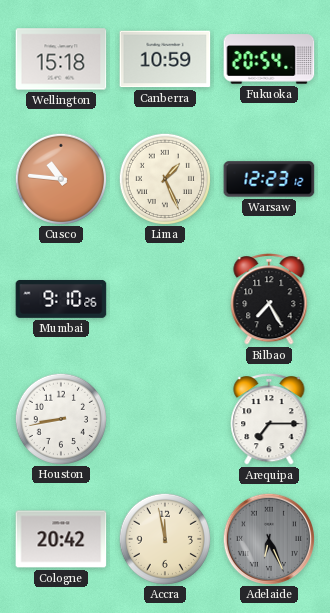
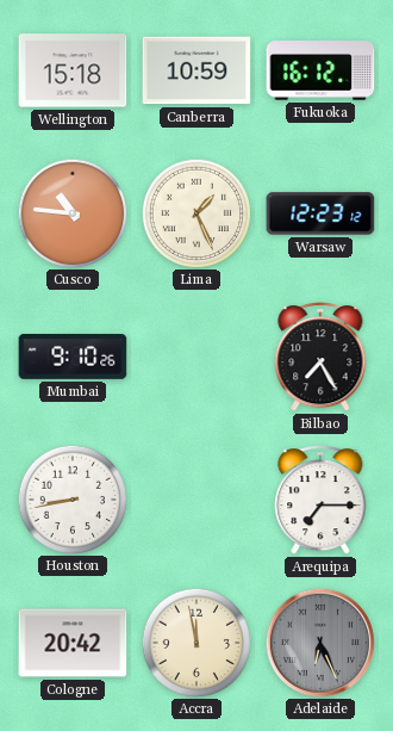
Fukuoka: 20:54 -> 16:12 (320, 70)
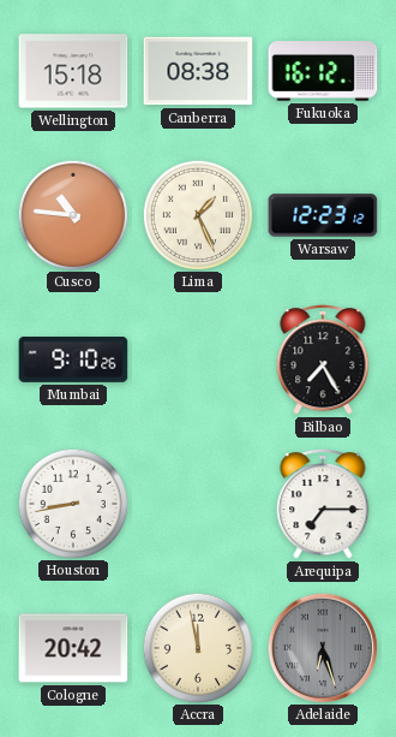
Canberra: 10:59 -> 08:38 (198, 71)
Adelaide: 6:26 -> 6:27 (322, 647)
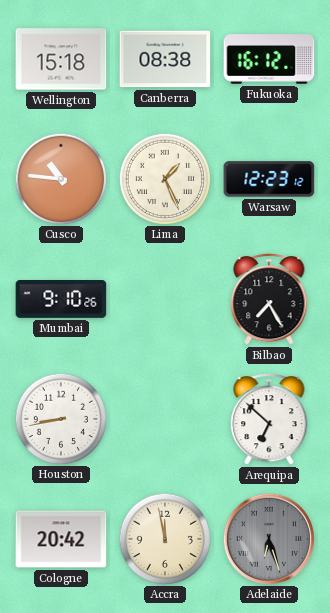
Arequipa: 7:15 -> 6:52 (269, 420)
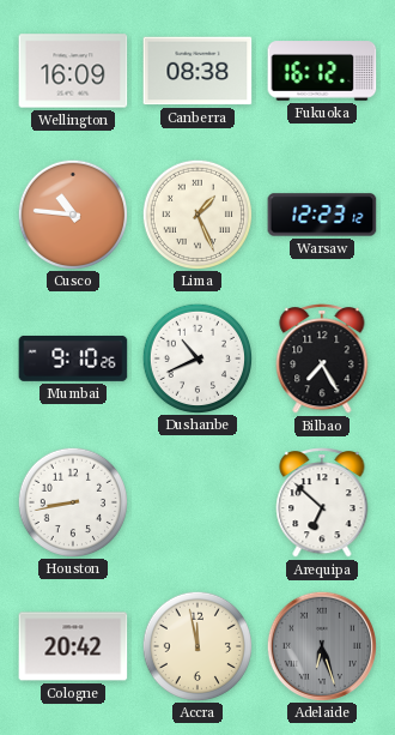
Wellington: 15:18 -> 16:09 (73, 71)
Dushanbe: none -> 10:41 (196, 357)
